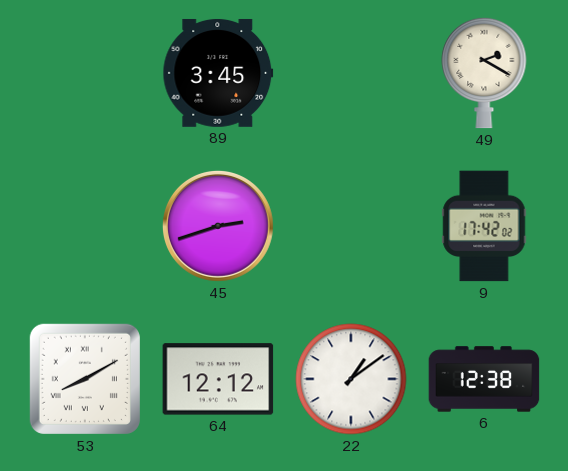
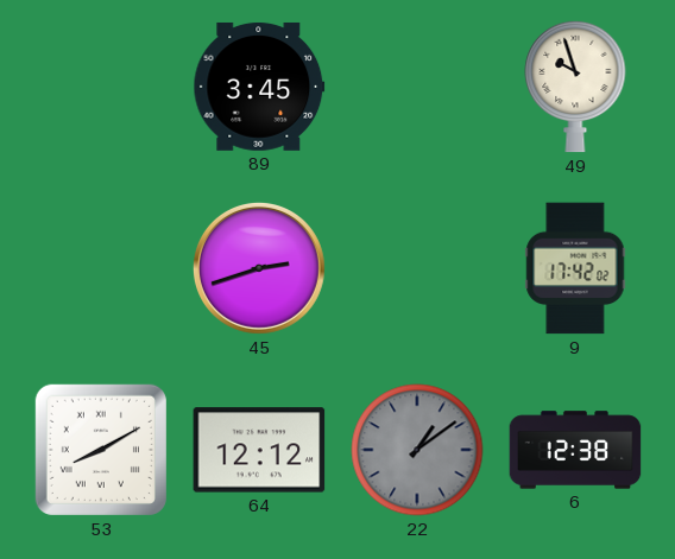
49: 2:20 -> 9:57 (575, 87)
22 dial: white -> grey (417, 450)
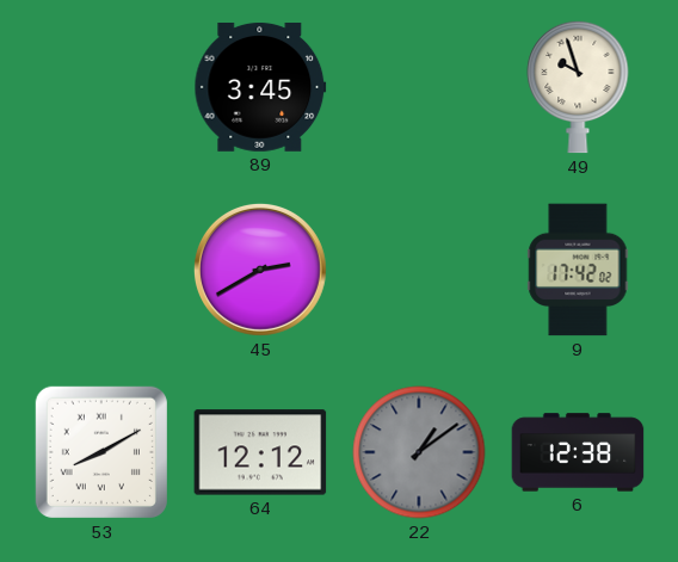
45: 2:42 -> 2:40 (260, 270)
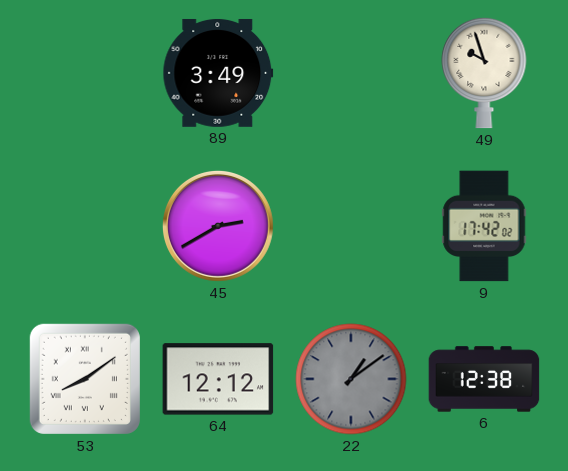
89: 3:45 -> 3:49 (218, 73)
53: 8:10 -> 8:09 (85, 379)
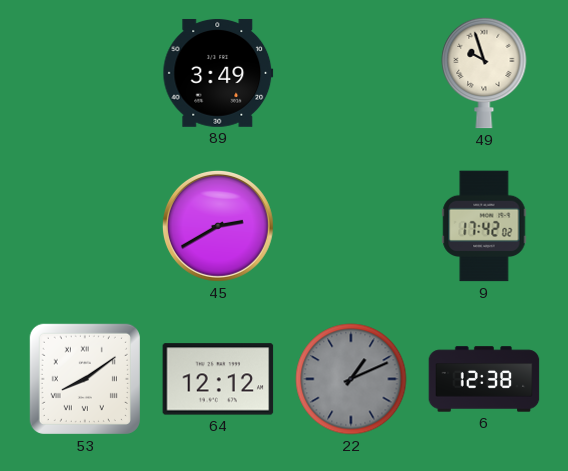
22: 1:09 -> 1:11 (351, 379)
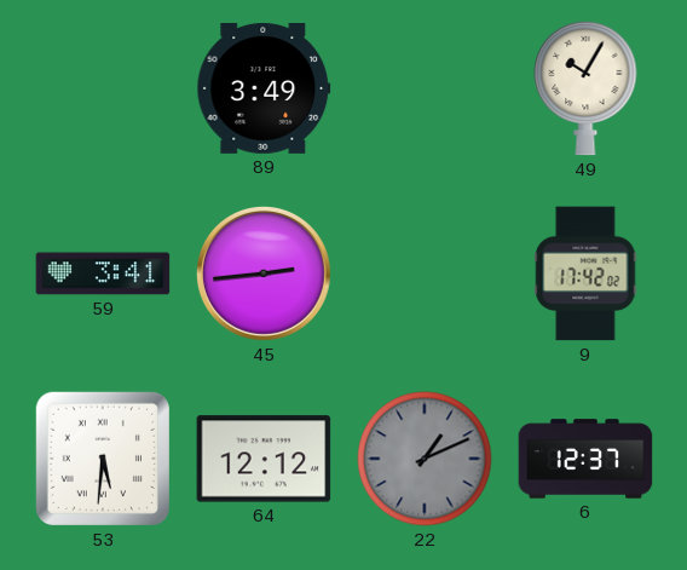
49: 9:57 -> 10:05 (585, 88)
59: none -> 3:41 (103, 274)
45: 2:40 -> 2:44 (264, 274)
53: 8:09 -> 5:31 (103, 459)
6: 12:38 -> 12:37 (585, 459)
